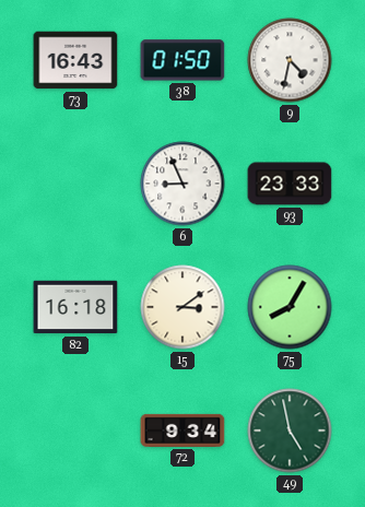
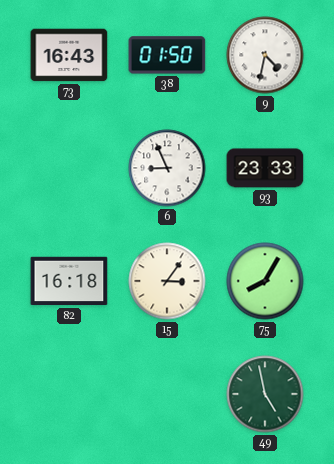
15: 3:09 -> 3:06 (167, 281)
72: 9:34 -> none (182, 431)
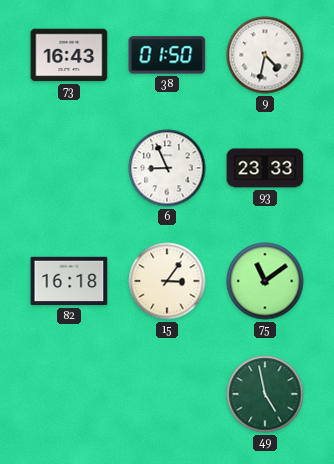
75: 8:05 -> 11:09 (265, 281)
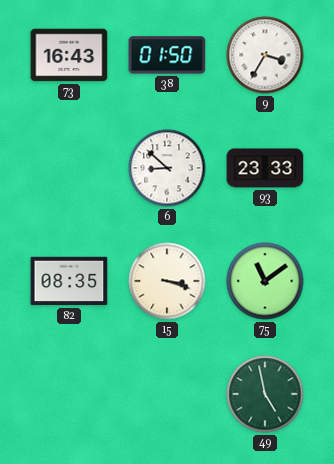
9: 4:32 -> 3:35 (265, 55)
6: 8:56 -> 8:52 (167, 168)
82: 16:18 -> 08:35 (69, 281)
15: 3:06 -> 3:18 (167, 281)
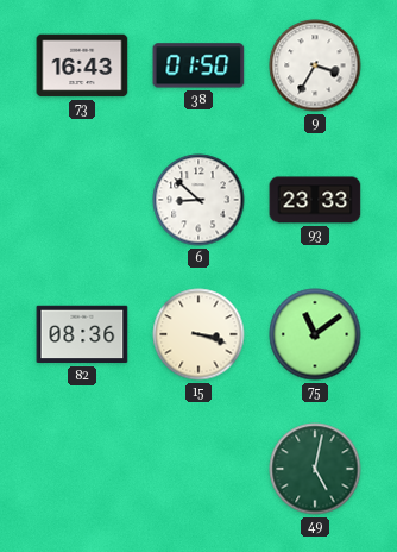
82: 08:35 -> 08:36 (82, 334)
49: 4:58 -> 5:02 (315, 469)
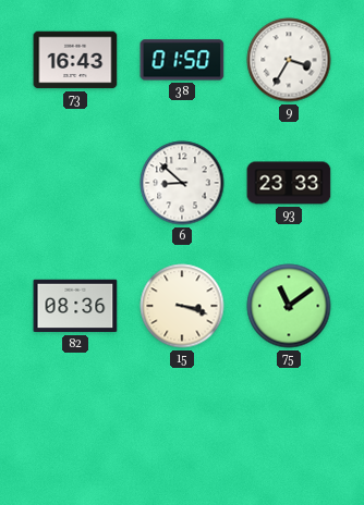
49: 5:02 -> none (315, 469)
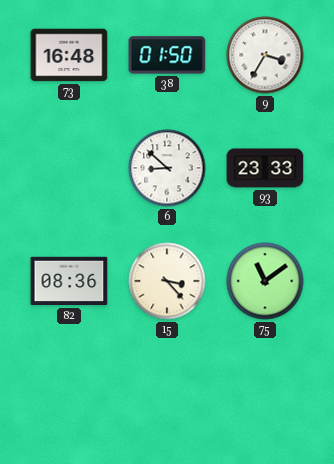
73: 16:43 -> 16:48 (69, 55)
15: 3:18 -> 3:23 (167, 281)
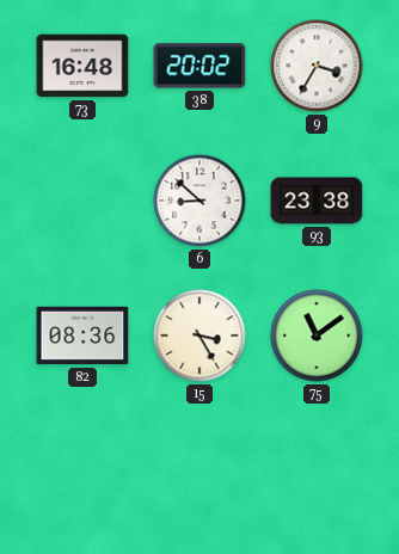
38: 01:50 -> 20:02 (199, 66)
93: 23:33 -> 23:38 (317, 201)
15: 3:23 -> 3:25 (199, 336)
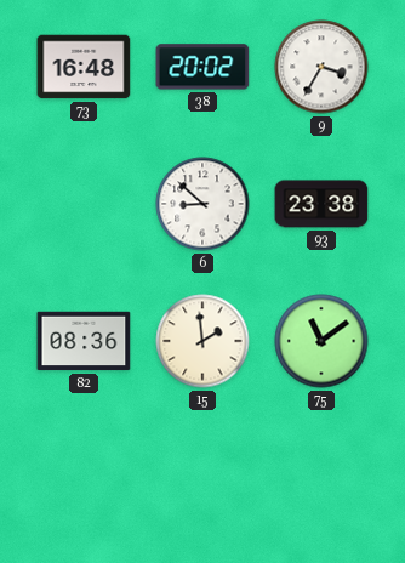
15: 3:25 -> 1:59 (202, 341)
